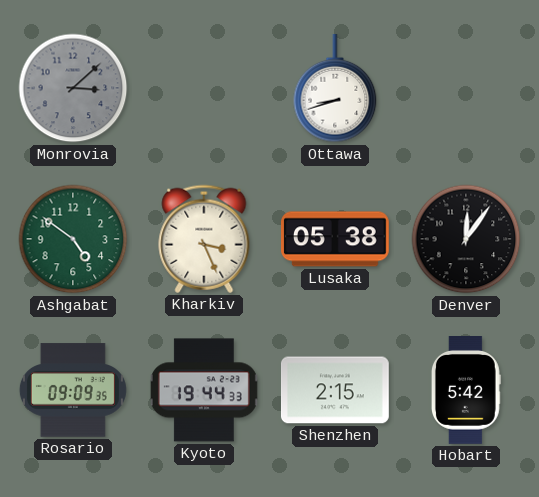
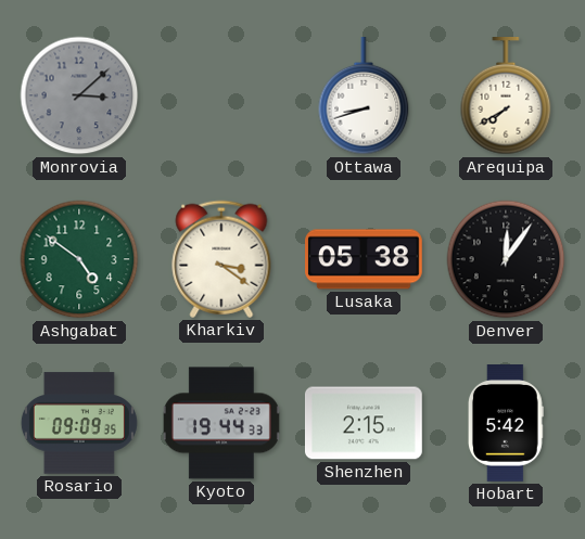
Arequipa: none -> 7:40 (506, 97)
Kharkiv: 3:26 -> 3:21 (221, 259)
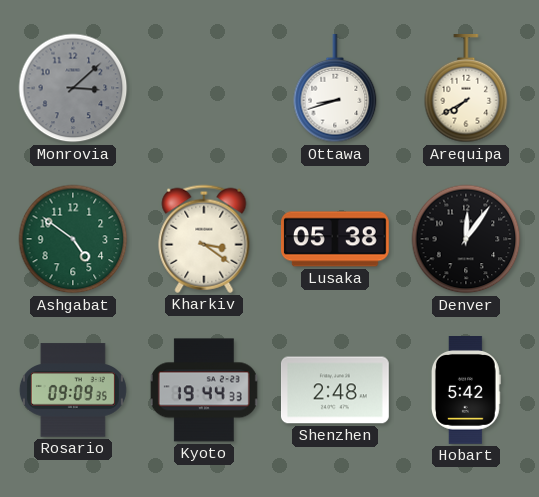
Shenzhen: 2:15 -> 2:48 (335, 390)
